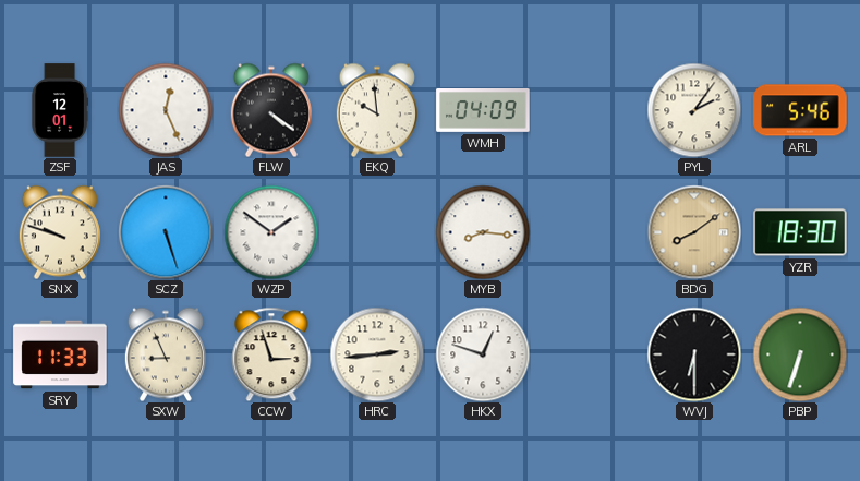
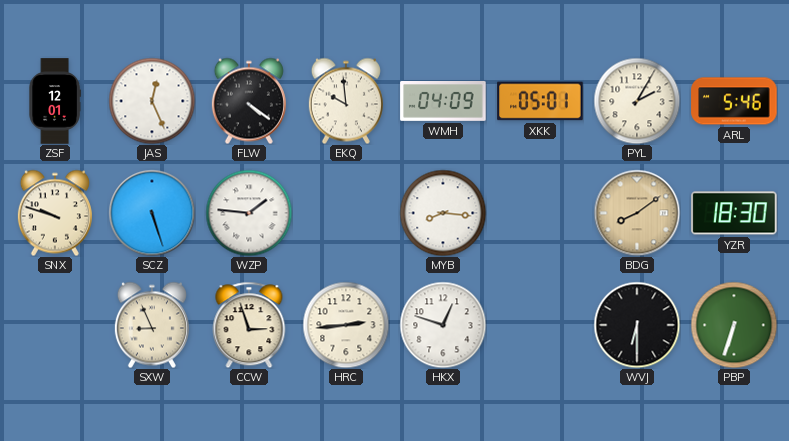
XKK: none -> 05:01 (540, 101)
PYL: 2:06 -> 2:05 (637, 101)
WZP: 1:51 -> 1:46 (249, 213)
SRY: 11:33 -> none (60, 354)
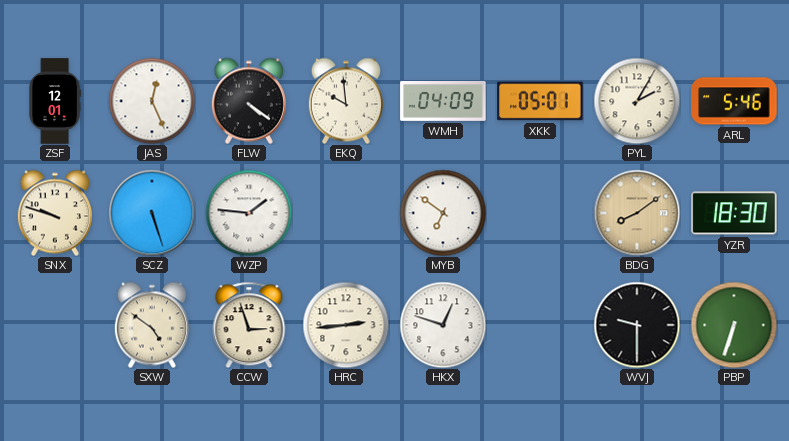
MYB: 8:16 -> 6:51 (443, 213)
SXW: 8:56 -> 4:51 (152, 325)
WVJ: 6:30 -> 9:30 (637, 325)
